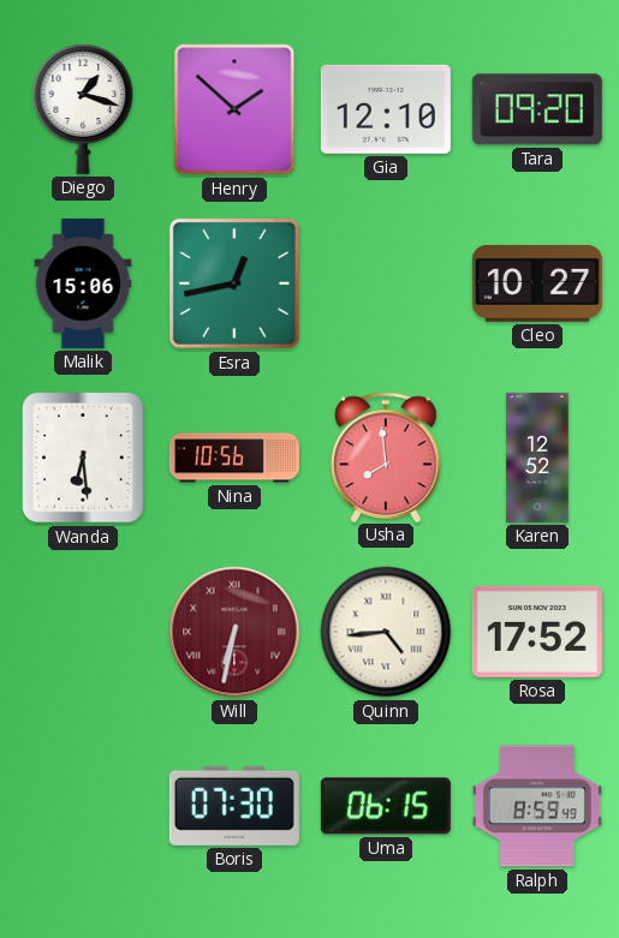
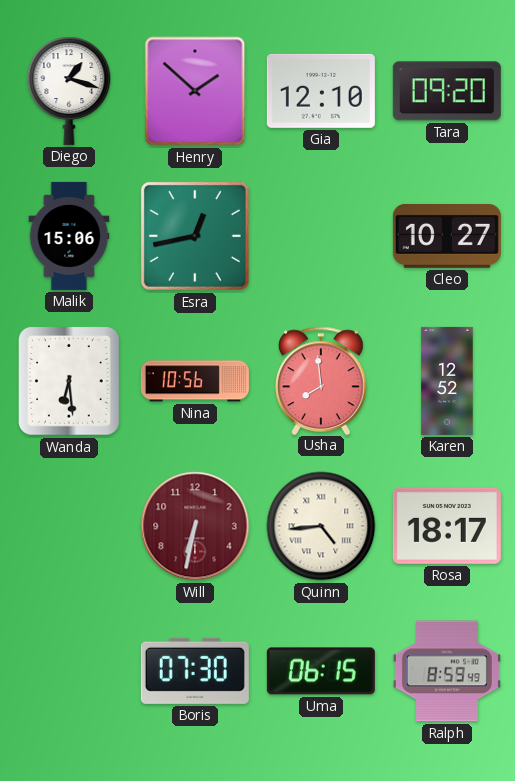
Will numerals: Roman -> Arabic (195, 526)
Rosa: 17:52 -> 18:17 (447, 526)
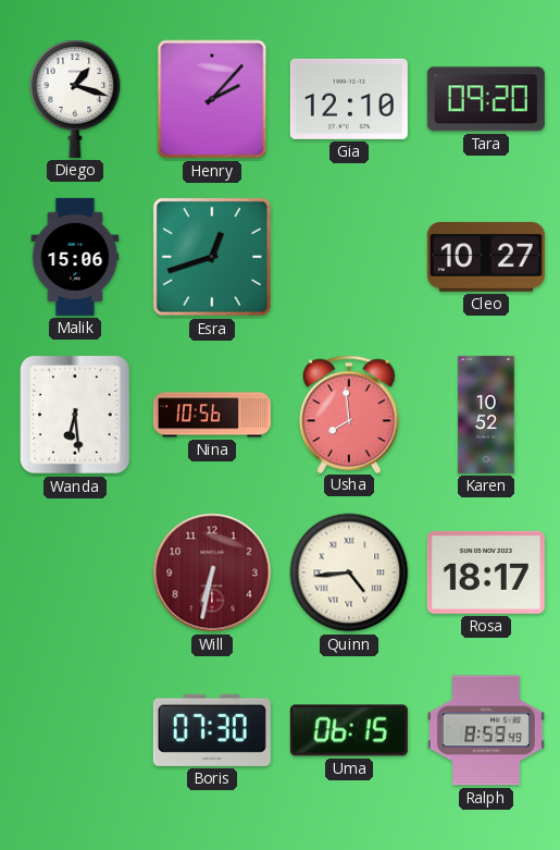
Henry: 1:52 -> 2:07 (212, 99)
Esra: 12:43 -> 12:42 (212, 257)
Karen: 12:52 -> 10:52 (486, 415)
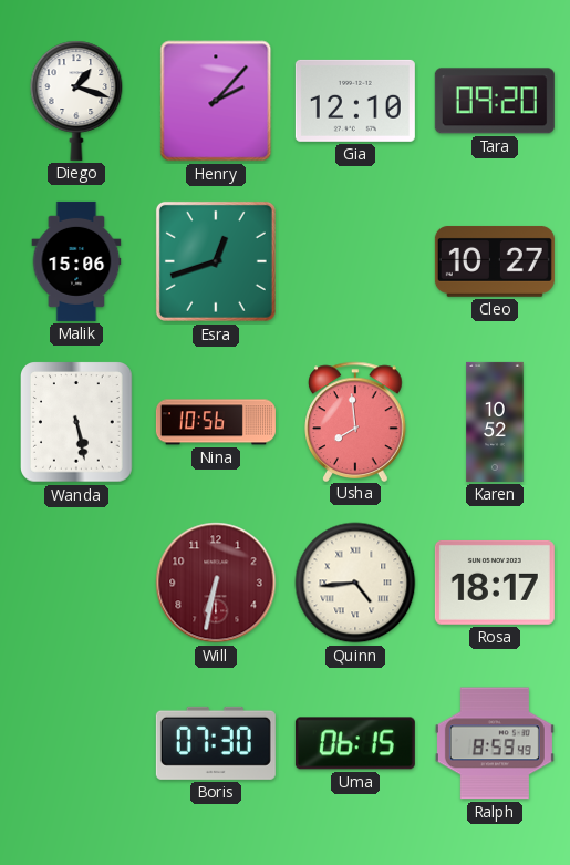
Wanda: 6:29 -> 5:28 (77, 422)
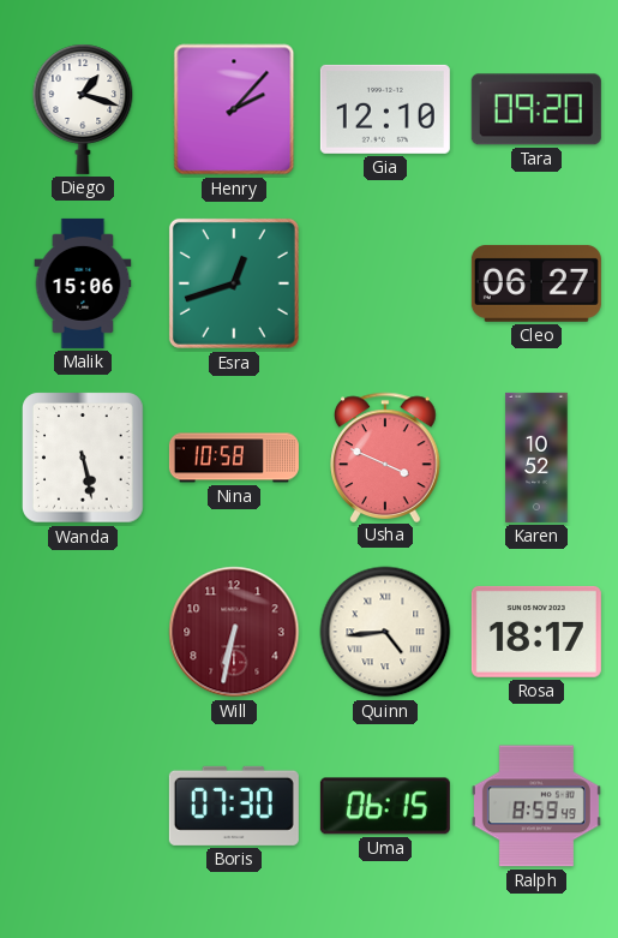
Cleo: 10:27 -> 06:27 (536, 283)
Nina: 10:56 -> 10:58 (234, 458)
Usha: 7:59 -> 3:49 (385, 456)
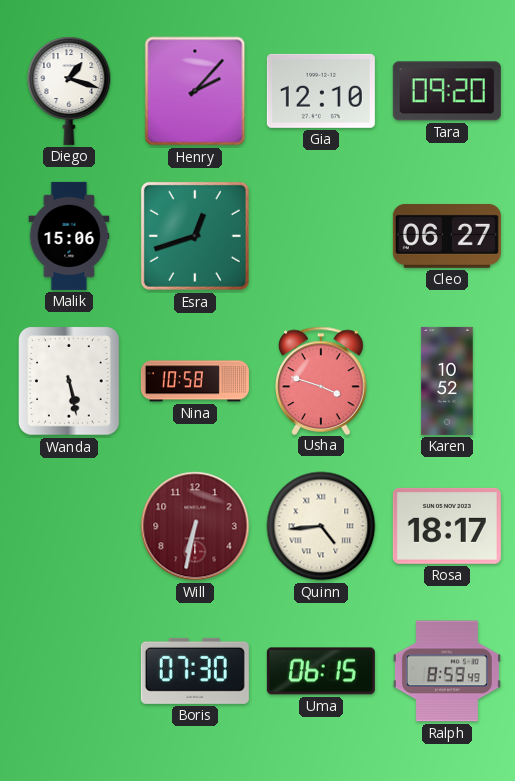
Usha: 3:49 -> 3:48 (321, 380)
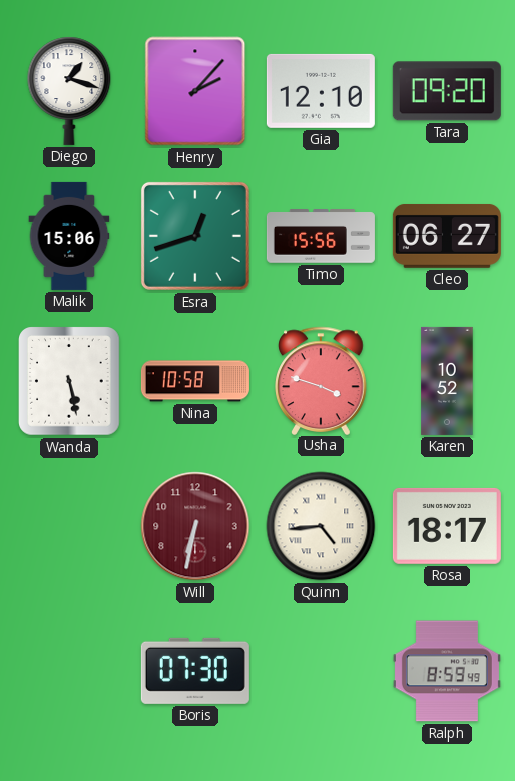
Timo: none -> 15:56 (321, 236)
Uma: 06:15 -> none (321, 671)
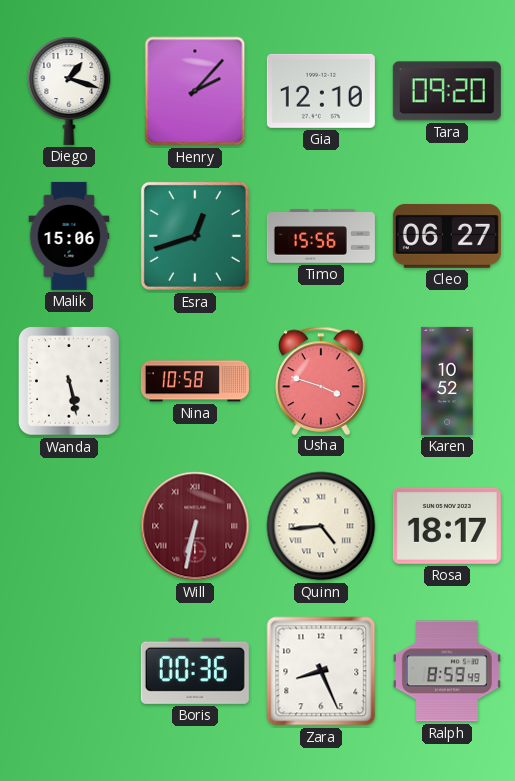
Will numerals: Arabic -> Roman (195, 526)
Boris: 07:30 -> 00:36 (195, 671)
Zara: none -> 8:26 (321, 671)
